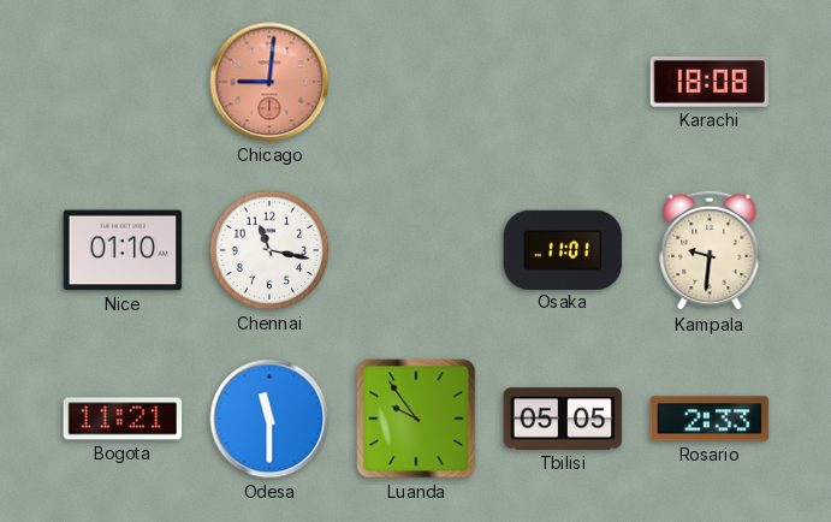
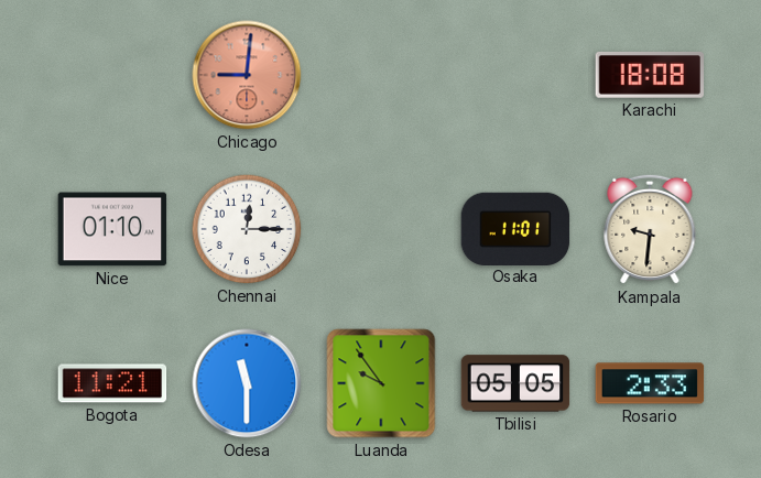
Chennai: 11:17 -> 12:15 (247, 229)
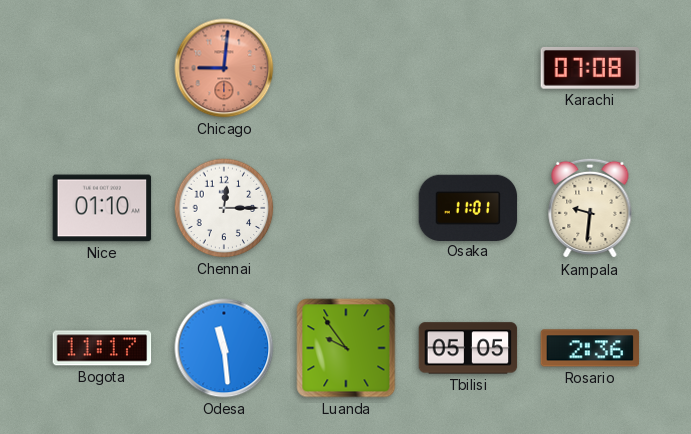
Karachi: 18:08 -> 07:08 (590, 68)
Bogota: 11:21 -> 11:17 (102, 348)
Odesa: 11:30 -> 11:29 (224, 348)
Rosario: 2:33 -> 2:36 (590, 348)
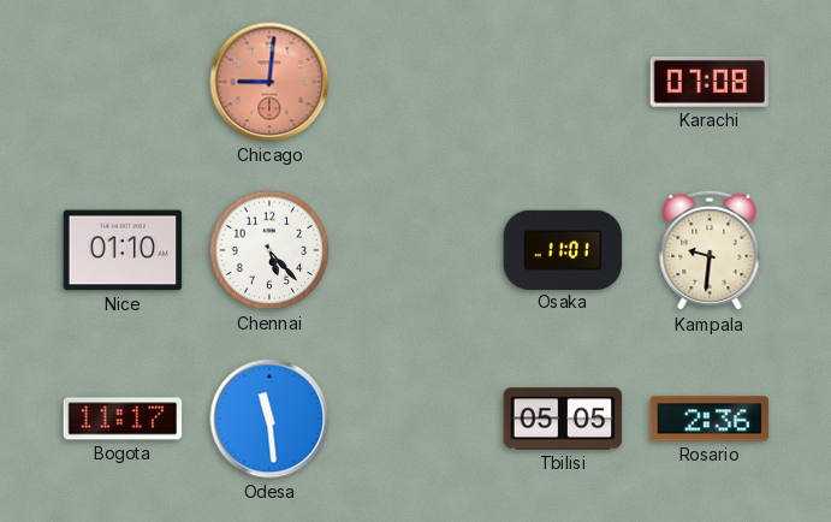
Chennai: 12:15 -> 5:23 (269, 250)
Luanda: 9:54 -> none (346, 348)
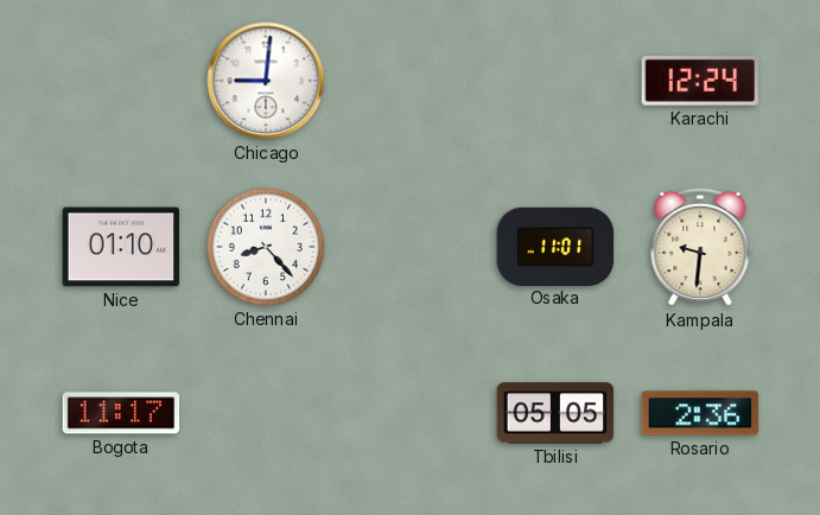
Chicago dial: salmon -> white (266, 81)
Karachi: 07:08 -> 12:24 (700, 81)
Chennai: 5:23 -> 8:23 (266, 247)
Odesa: 11:29 -> none (269, 419)
